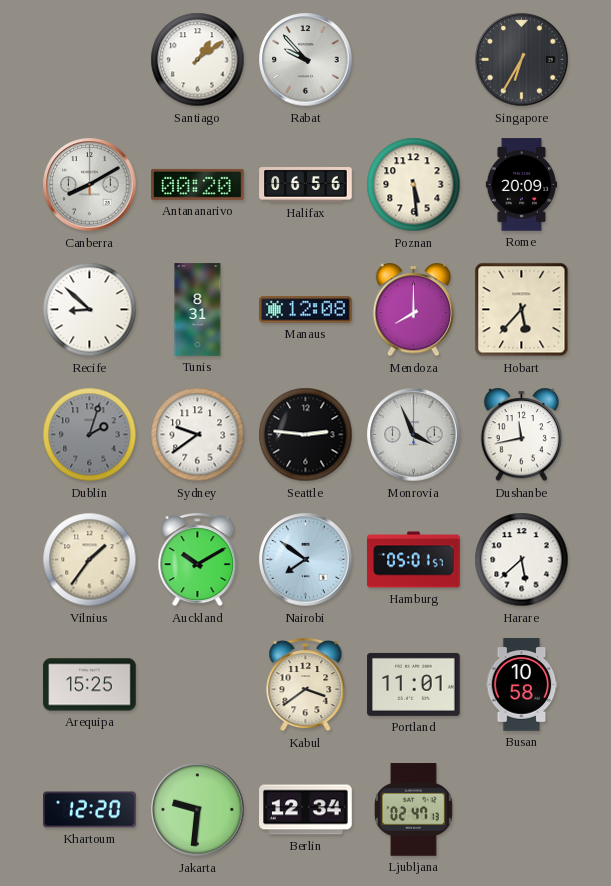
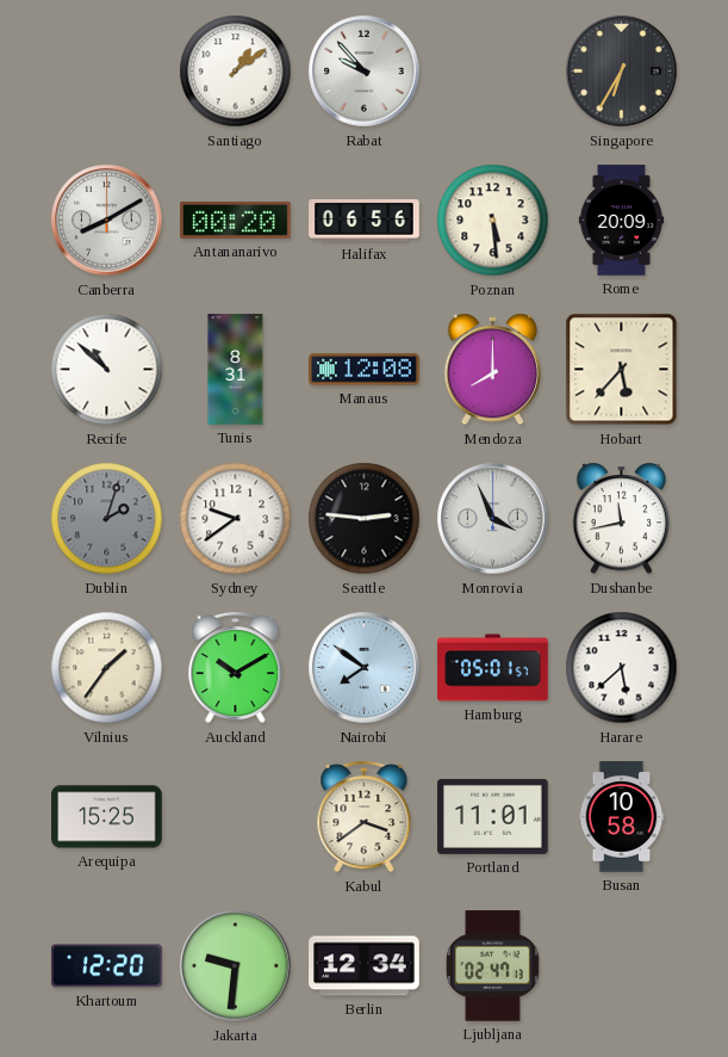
Recife: 8:52 -> 10:52 (107, 370)
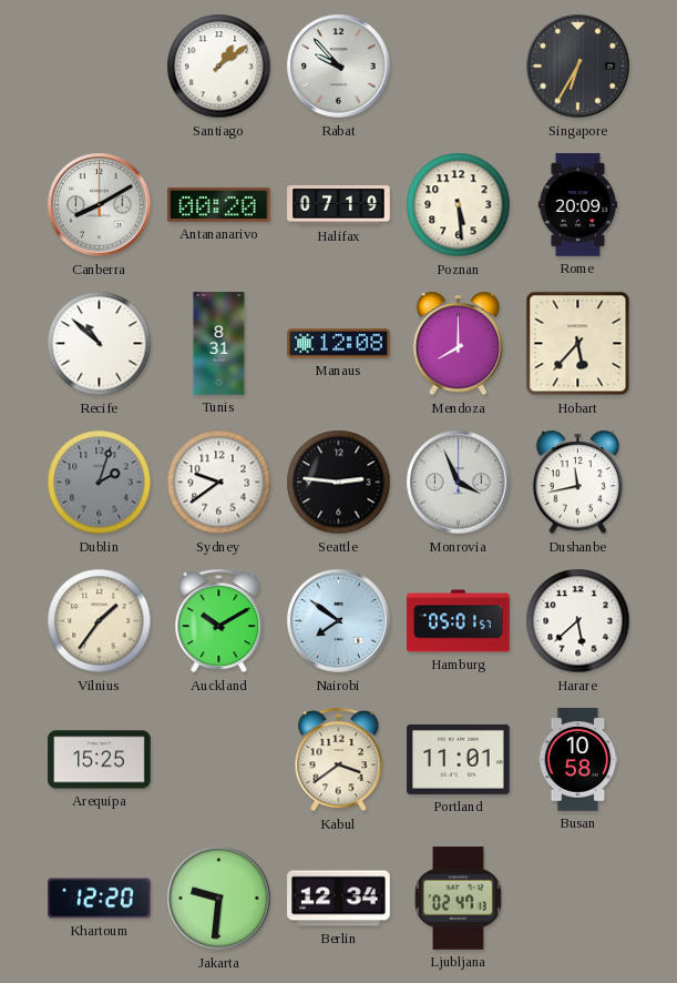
Halifax: 06:56 -> 07:19 (339, 205)
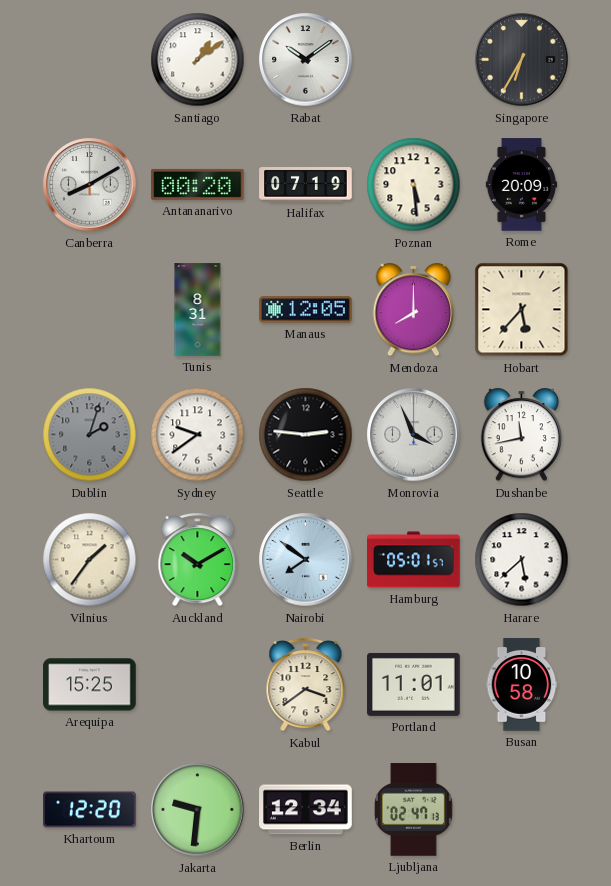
Rabat: 9:53 -> 10:09 (306, 60)
Recife: 10:52 -> none (100, 344)
Manaus: 12:08 -> 12:05 (306, 310)
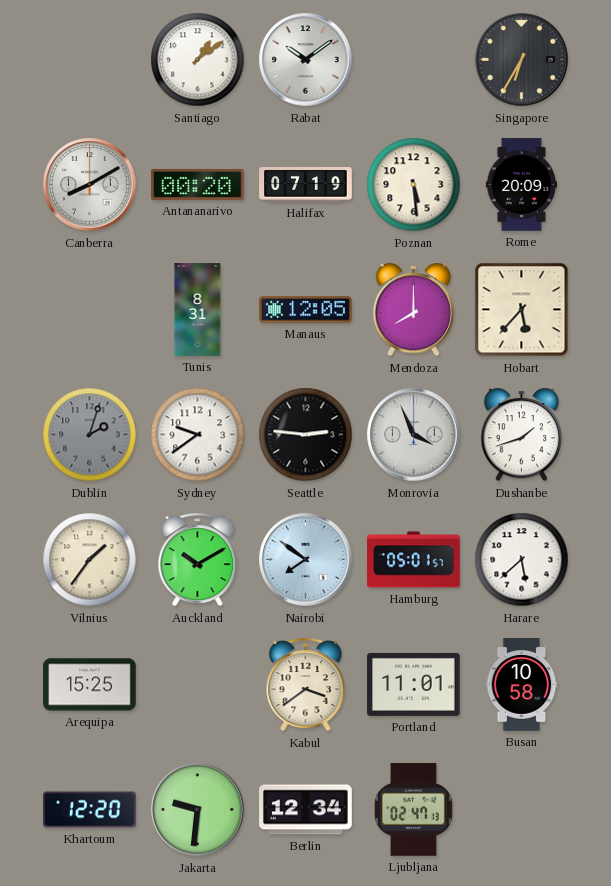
Dushanbe: 11:43 -> 1:42 (522, 435)
